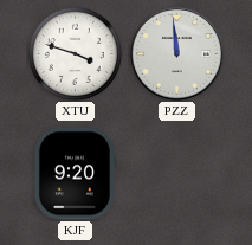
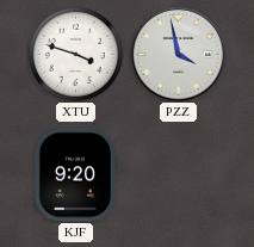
PZZ: 11:59 -> 3:58 (179, 55)
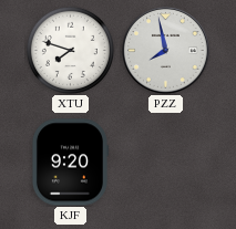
XTU: 3:48 -> 7:48 (70, 50)
PZZ: 3:58 -> 7:58 (166, 51)
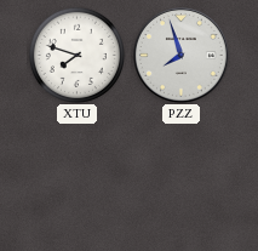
PZZ: 7:58 -> 7:57 (182, 56)
KJF: 9:20 -> none (70, 163)
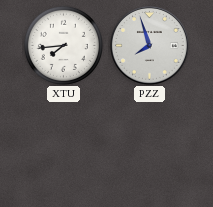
XTU: 7:48 -> 7:44 (63, 45)
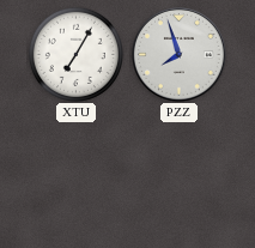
XTU: 7:44 -> 7:05 (75, 54)
